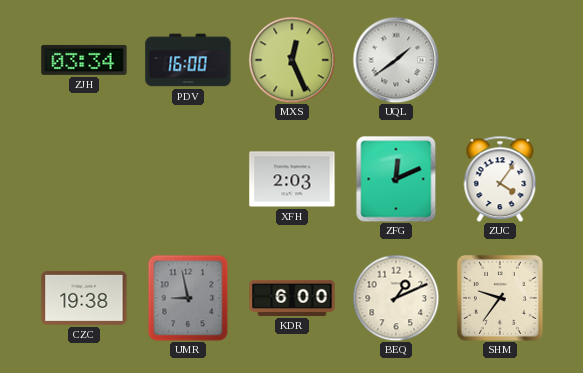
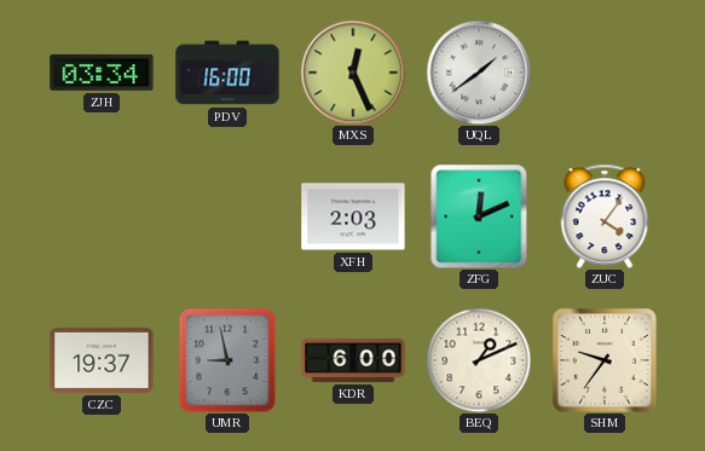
CZC: 19:38 -> 19:37 (102, 360)
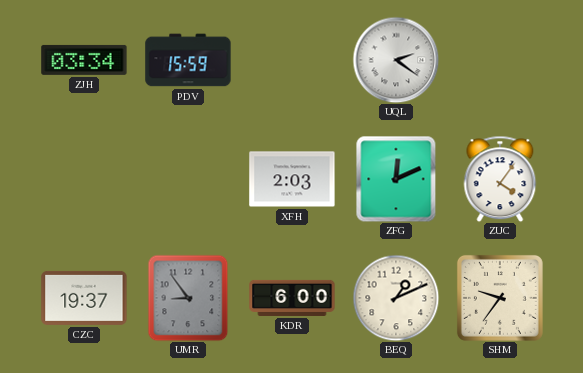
PDV: 16:00 -> 15:59 (188, 60)
MXS: 12:26 -> none (353, 73)
UQL: 1:39 -> 2:21 (396, 60)
UMR: 8:58 -> 8:54 (188, 298)
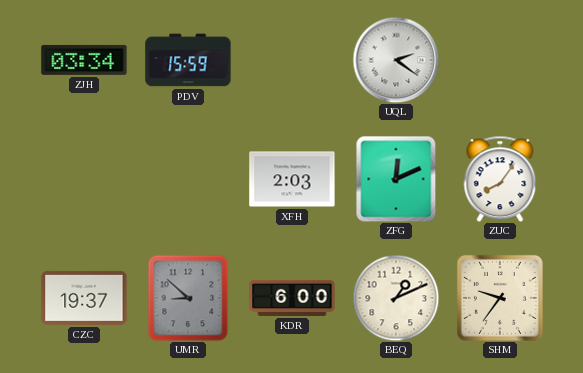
ZUC: 4:06 -> 8:06 (500, 179)
UMR: 8:54 -> 8:52 (188, 298)
